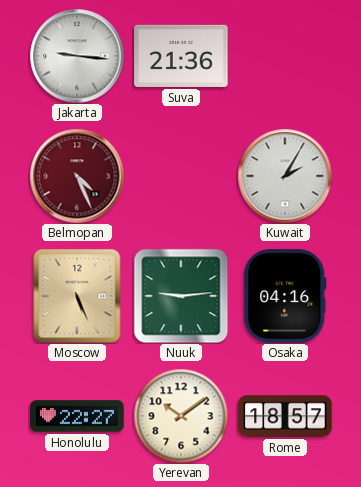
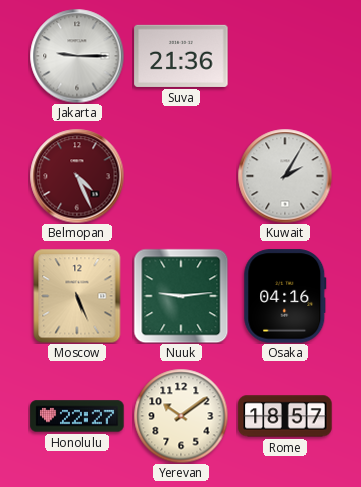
Jakarta: 9:16 -> 9:15 (77, 56)
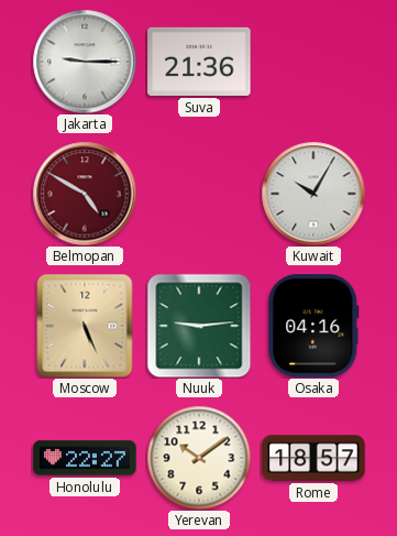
Belmopan: 4:26 -> 4:50 (85, 194)
Kuwait: 2:05 -> 10:05 (313, 194)
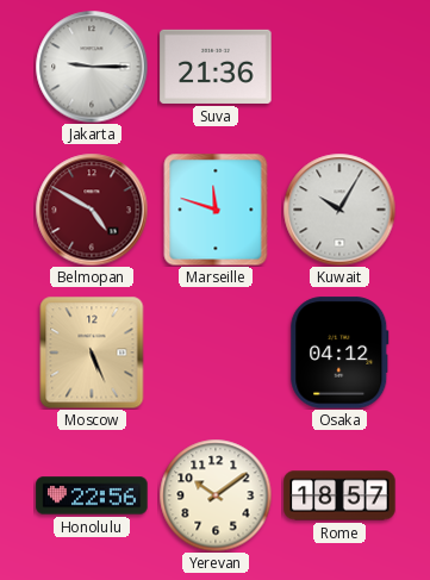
Marseille: none -> 11:48 (216, 210)
Nuuk: 9:14 -> none (199, 326)
Osaka: 04:16 -> 04:12 (339, 353)
Honolulu: 22:27 -> 22:56 (92, 495)
